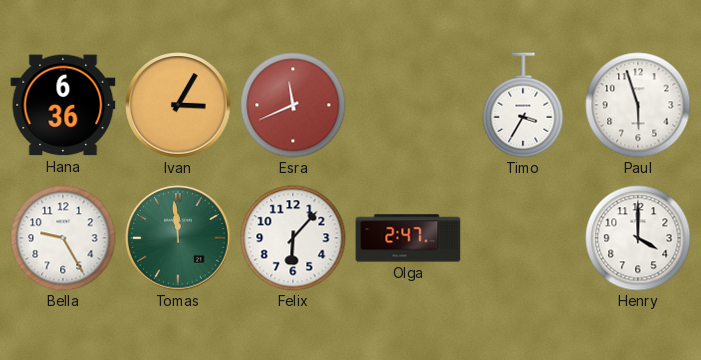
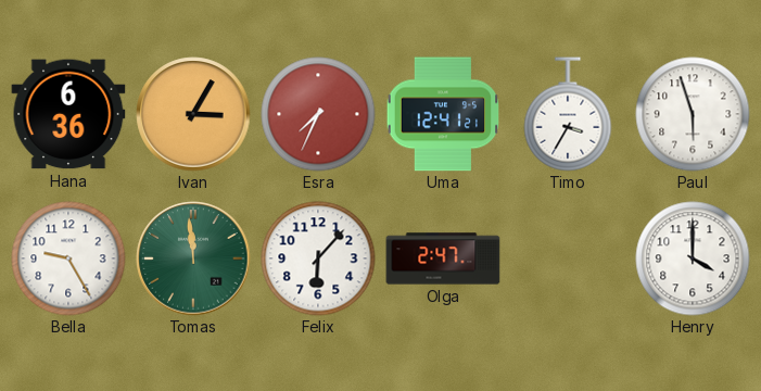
Esra: 11:41 -> 7:34 (318, 114)
Uma: none -> 12:41 (443, 114)
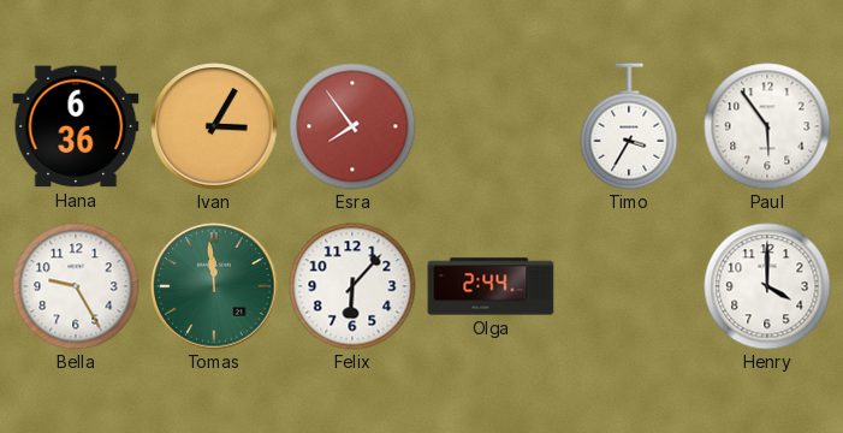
Esra: 7:34 -> 7:54 (352, 126)
Uma: 12:41 -> none (443, 114)
Paul: 5:57 -> 5:54 (767, 126)
Olga: 2:47 -> 2:44 (491, 286)
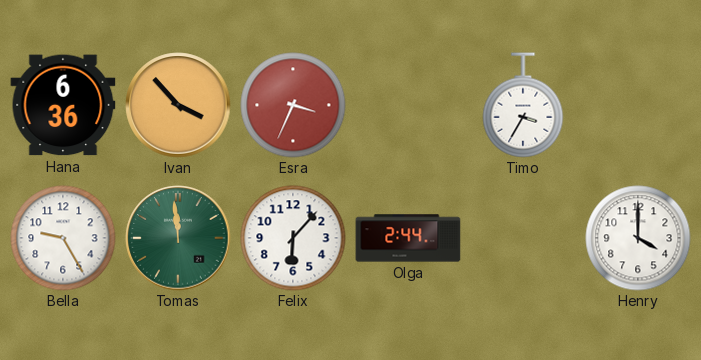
Ivan: 3:05 -> 3:53 (178, 105)
Esra: 7:54 -> 3:34 (293, 105)
Paul: 5:54 -> none (767, 126)
